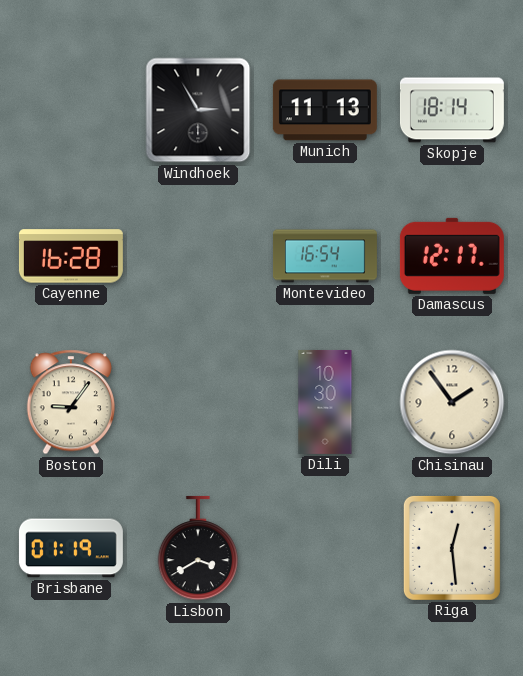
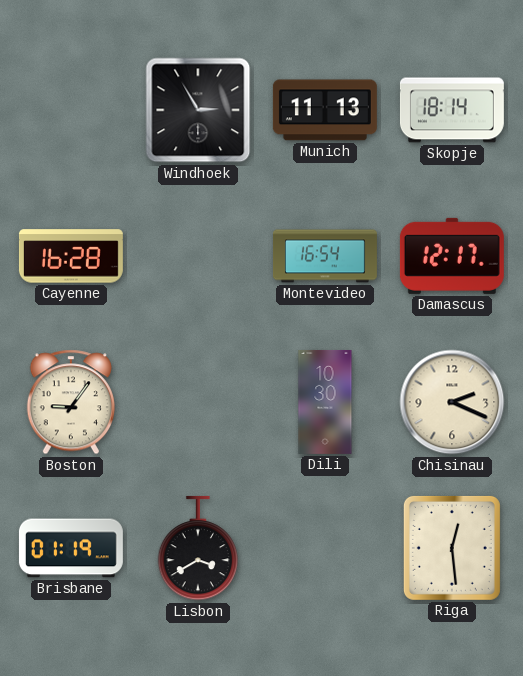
Chisinau: 1:54 -> 2:19 (452, 402)
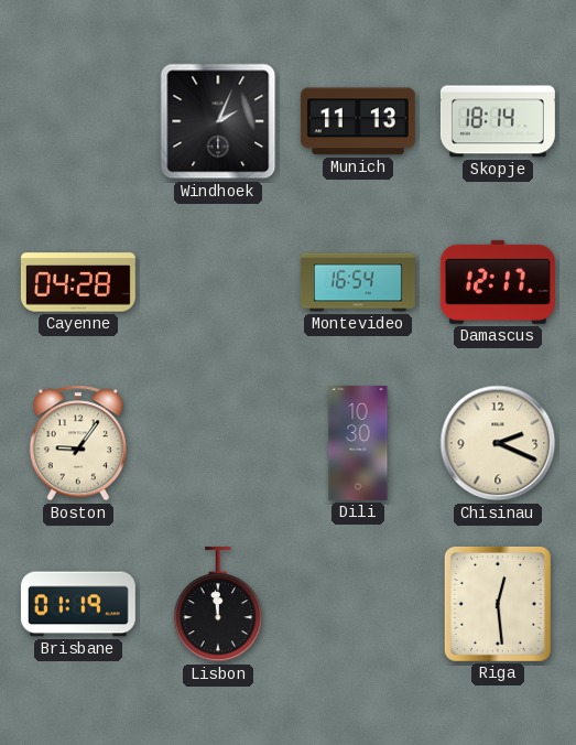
Windhoek: 2:55 -> 2:04 (218, 121)
Cayenne: 16:28 -> 04:28 (78, 282)
Lisbon: 3:40 -> 11:59 (218, 604)
